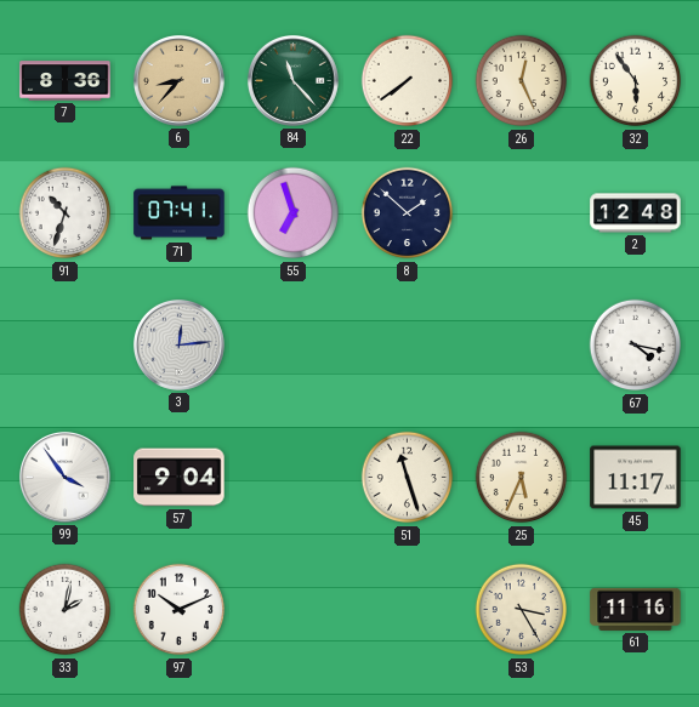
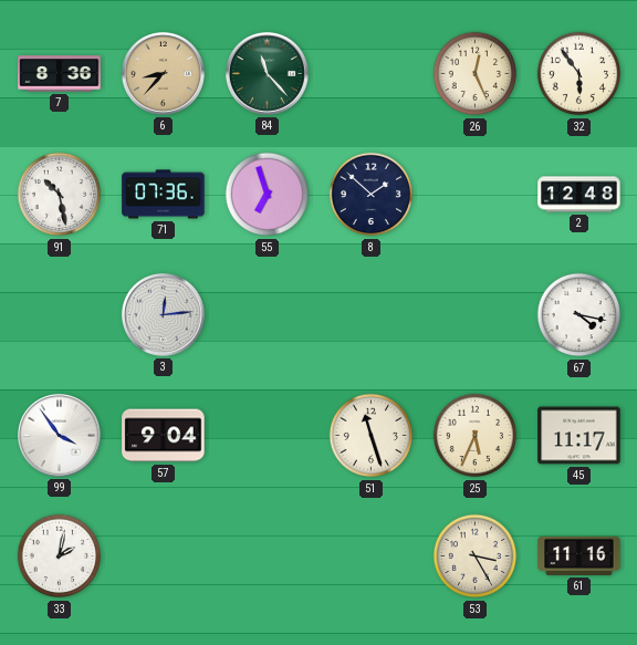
22: 7:39 -> none (408, 81)
91: 10:33 -> 10:28 (60, 195)
71: 07:41 -> 07:36 (164, 195)
97: 10:11 -> none (180, 610)
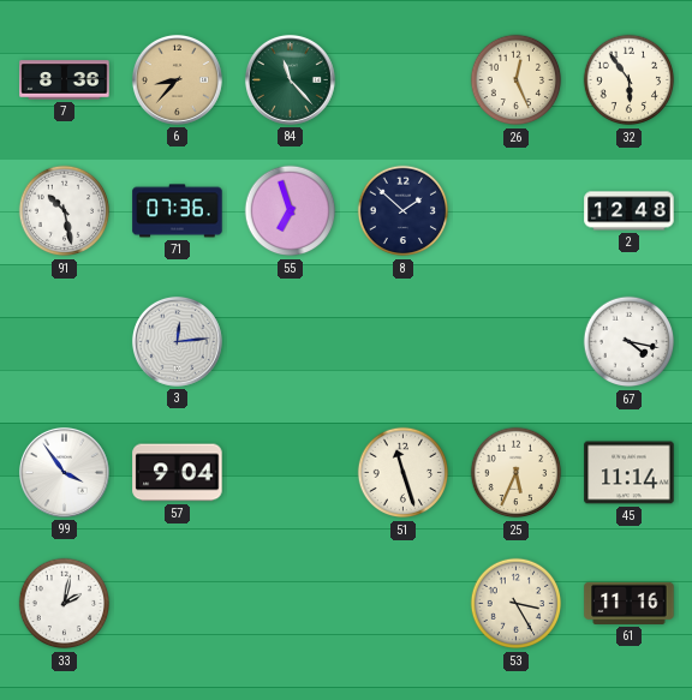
45: 11:17 -> 11:14 (630, 473)
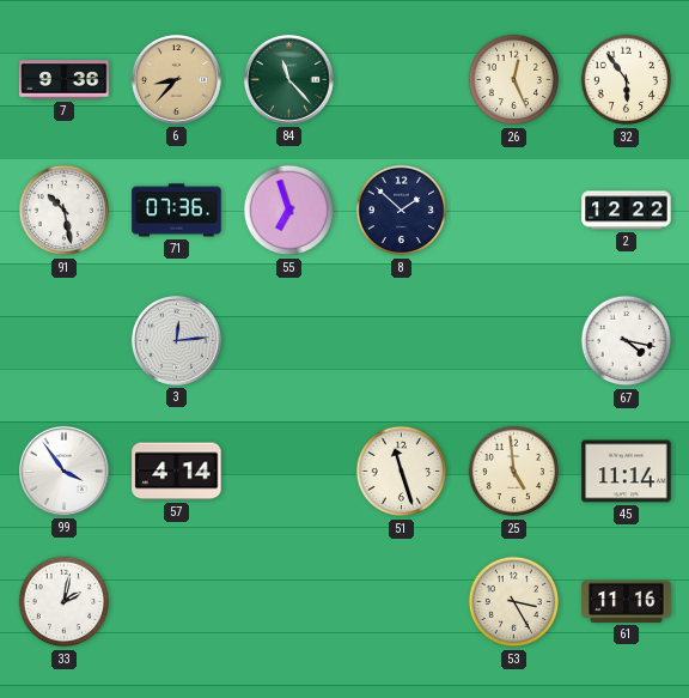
7: 8:36 -> 9:36 (65, 80)
2: 12:48 -> 12:22 (627, 211)
57: 9:04 -> 4:14 (177, 472)
25: 5:34 -> 4:59 (514, 472)
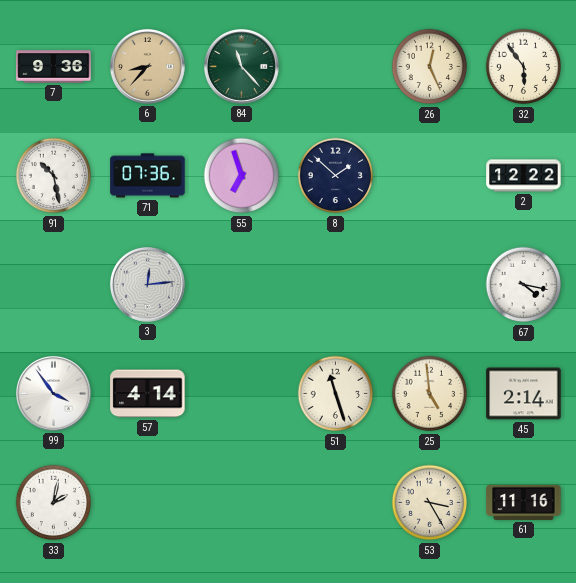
45: 11:14 -> 2:14 (524, 394)
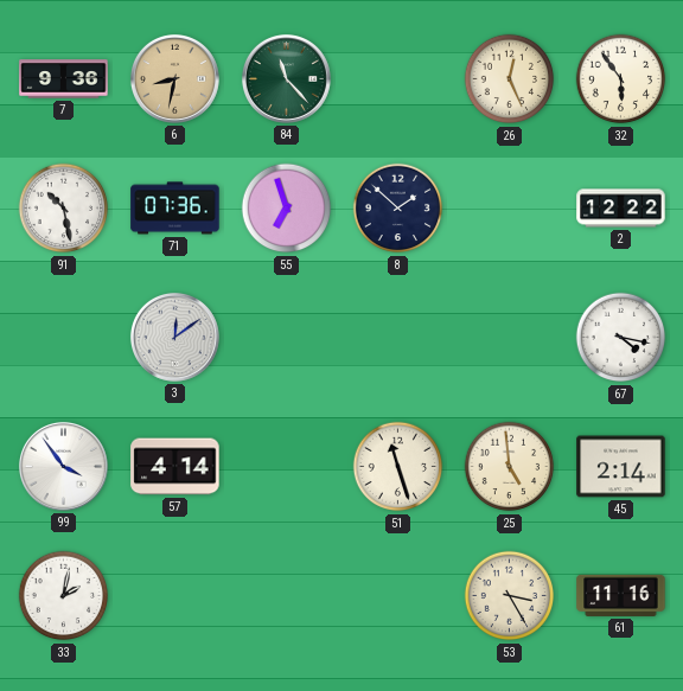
6: 8:37 -> 8:32 (174, 78)
3: 12:14 -> 12:09 (174, 337)
